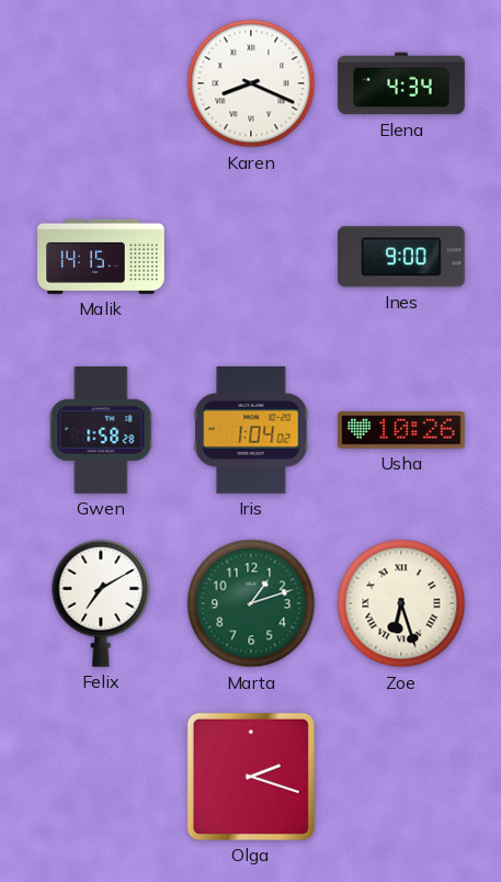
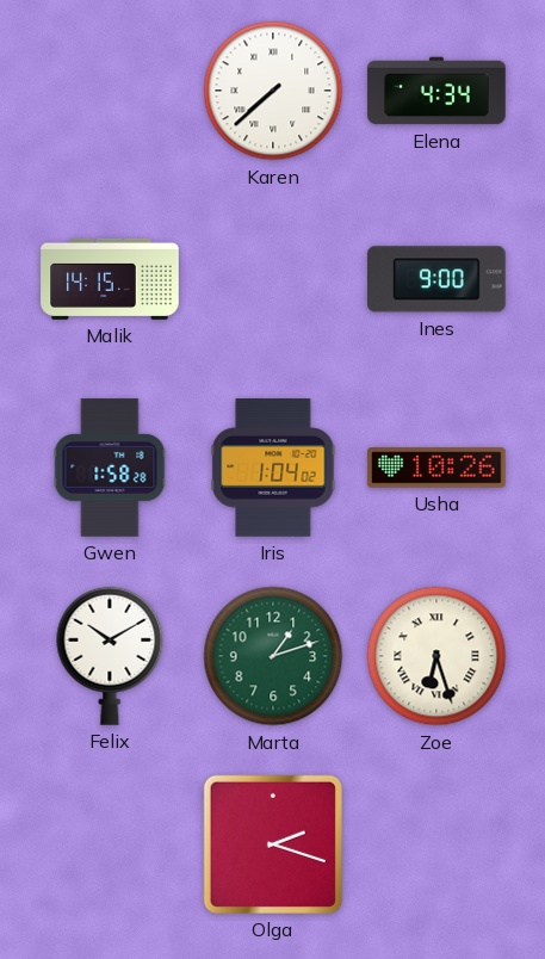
Karen: 8:19 -> 7:38 (273, 91)
Felix: 7:10 -> 10:10 (110, 656)
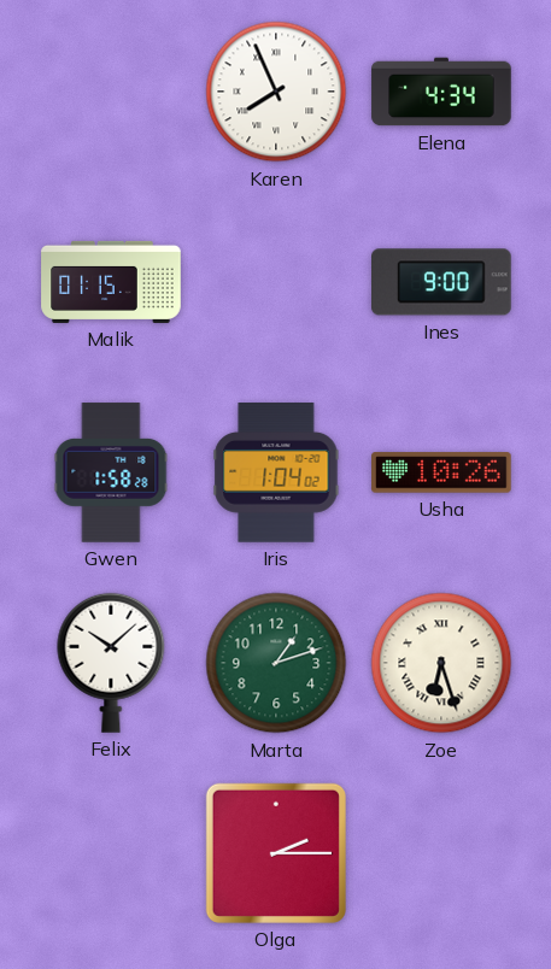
Karen: 7:38 -> 7:56 (276, 92)
Malik: 14:15 -> 01:15 (111, 282)
Felix: 10:10 -> 10:08 (111, 663)
Olga: 2:18 -> 2:15 (276, 853)
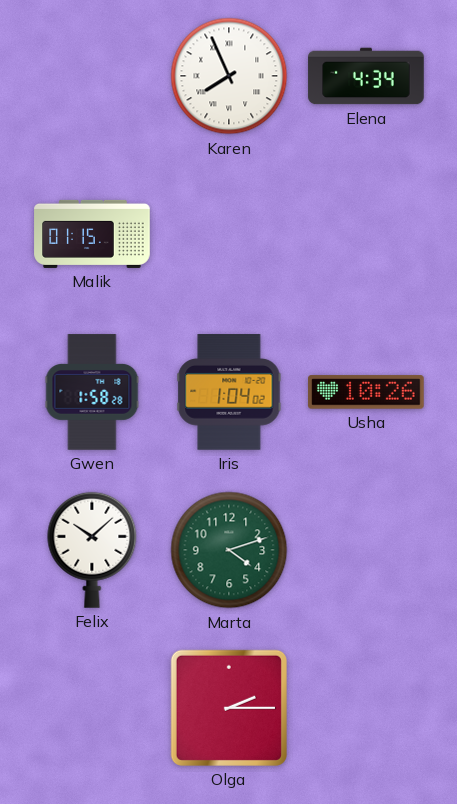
Ines: 9:00 -> none (442, 282)
Marta: 1:12 -> 4:12 (229, 550)
Zoe: 6:27 -> none (441, 663)
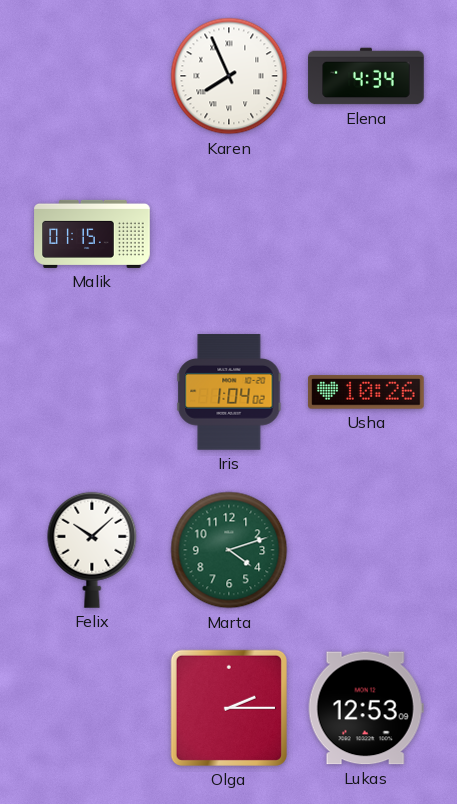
Gwen: 1:58 -> none (92, 392)
Lukas: none -> 12:53 (366, 708)
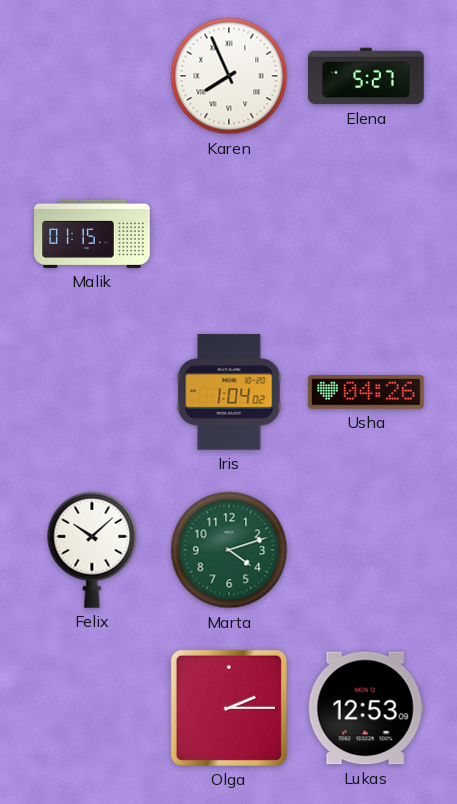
Elena: 4:34 -> 5:27 (366, 76)
Usha: 10:26 -> 04:26 (366, 392)
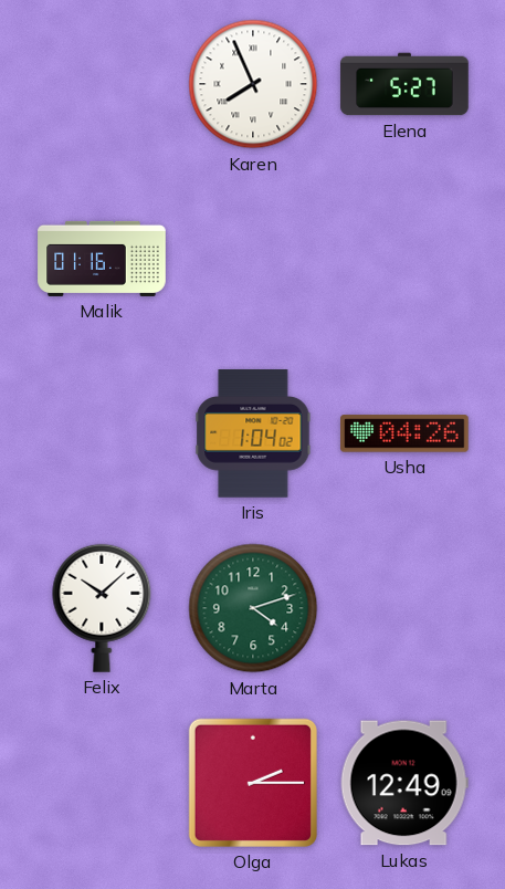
Malik: 01:15 -> 01:16 (102, 259)
Lukas: 12:53 -> 12:49 (404, 783)
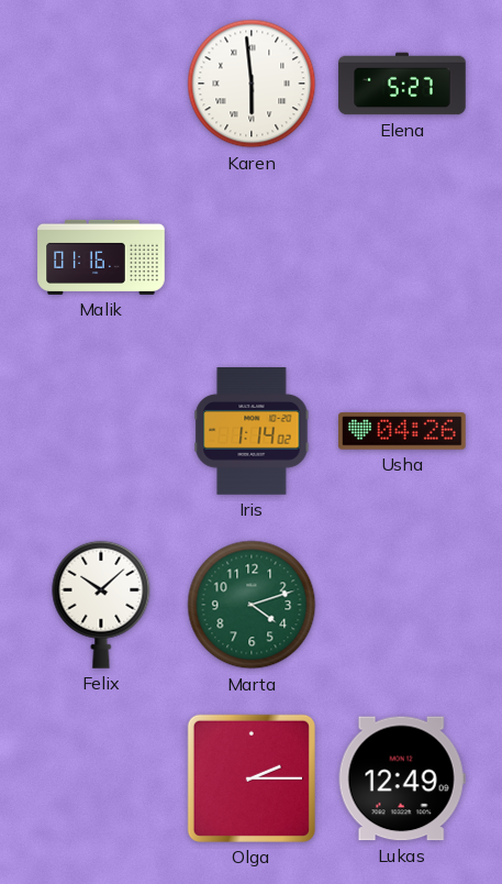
Karen: 7:56 -> 5:59 (252, 84)
Iris: 1:04 -> 1:14 (252, 431)
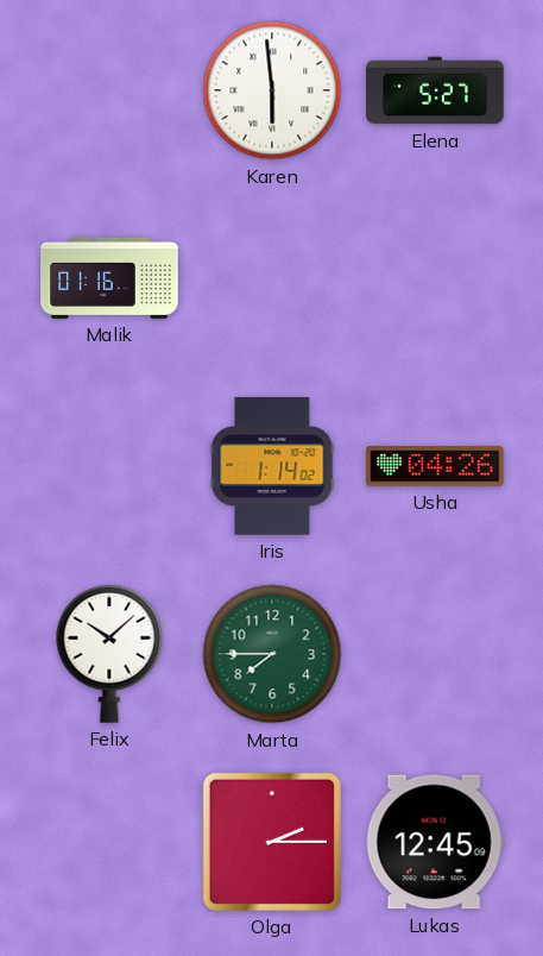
Marta: 4:12 -> 7:45 (272, 654)
Lukas: 12:49 -> 12:45 (435, 842)
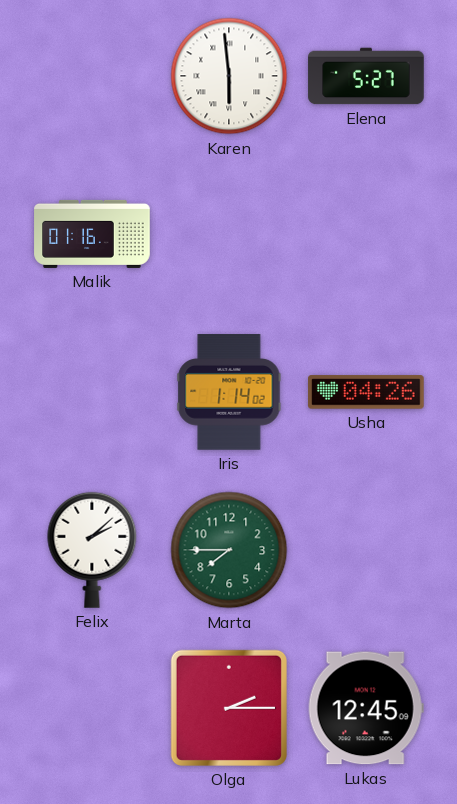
Felix: 10:08 -> 2:08 (92, 550)
